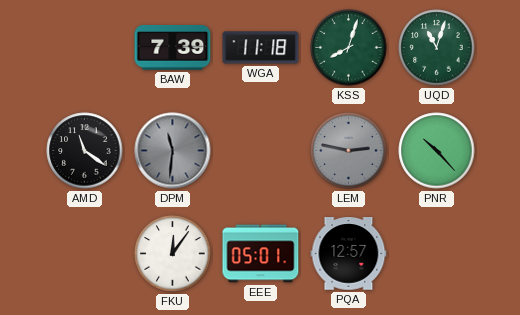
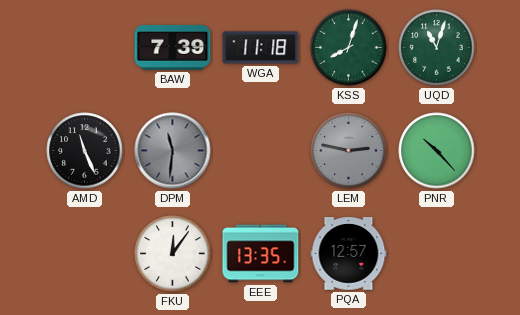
AMD: 11:21 -> 11:26 (85, 151)
EEE: 05:01 -> 13:35 (261, 254)
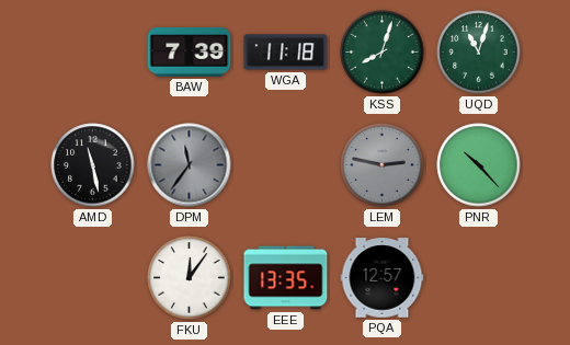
AMD: 11:26 -> 11:28 (93, 165)
DPM: 11:31 -> 11:36 (190, 165)
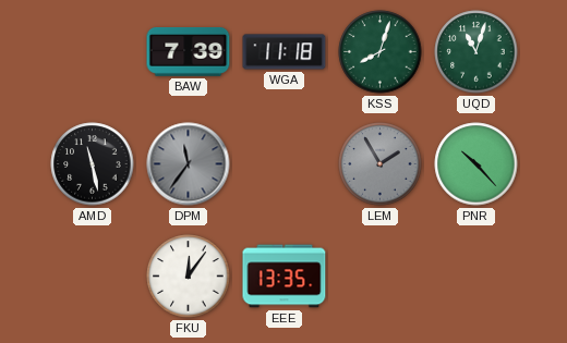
LEM: 2:47 -> 1:55 (381, 164)
PQA: 12:57 -> none (383, 278)
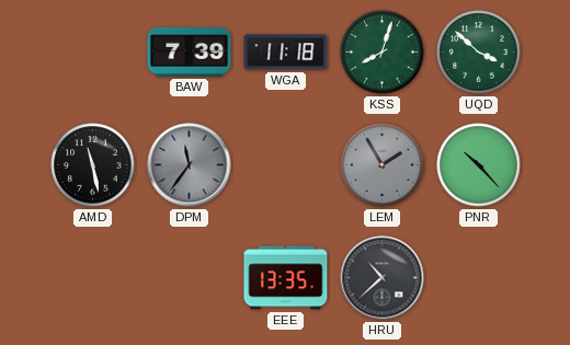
UQD: 11:03 -> 3:52 (479, 53)
FKU: 12:06 -> none (189, 277)
HRU: none -> 10:38 (383, 278)
